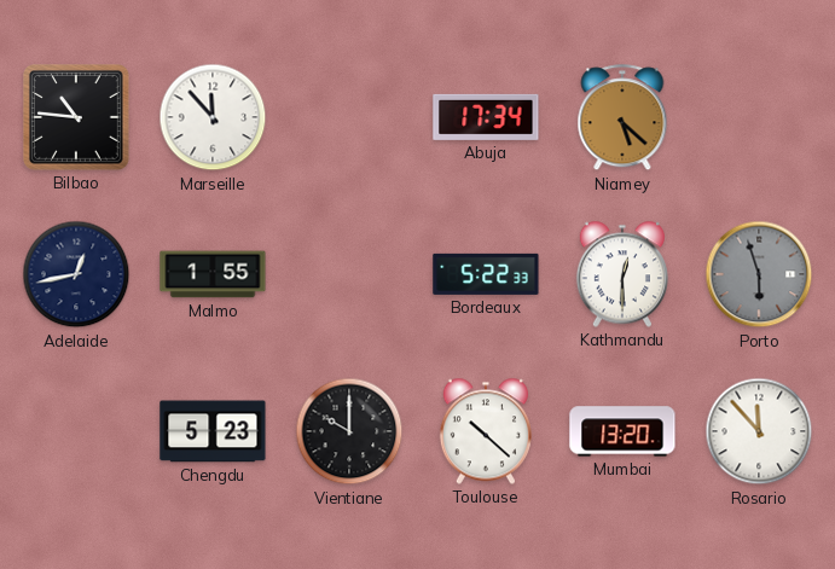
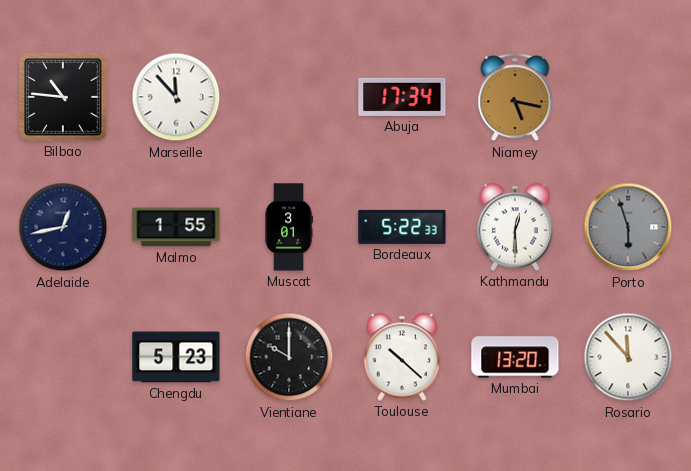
Niamey: 5:22 -> 5:17 (515, 98)
Muscat: none -> 3:01 (289, 227)
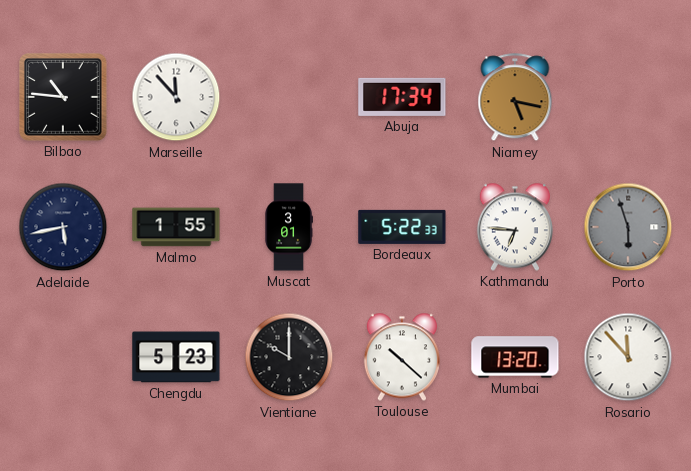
Adelaide: 12:43 -> 5:43 (63, 227)
Kathmandu: 12:30 -> 6:46 (515, 227)
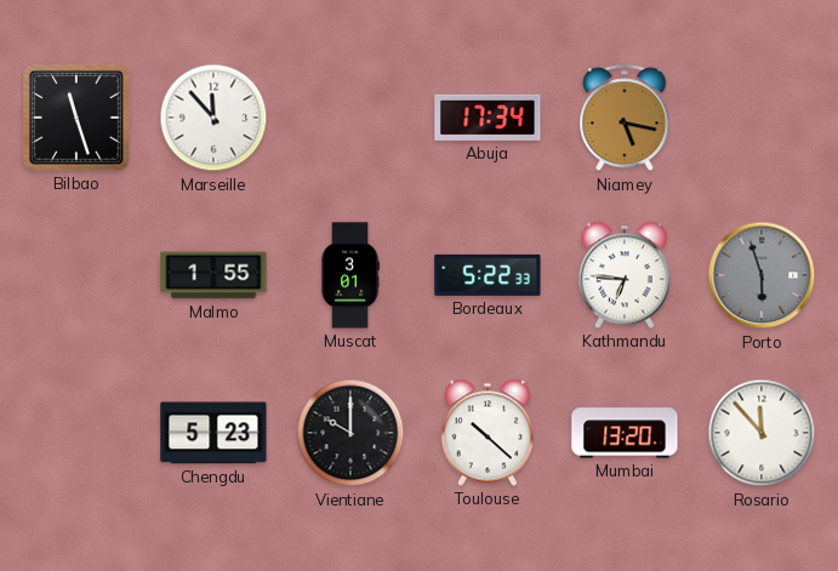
Bilbao: 10:46 -> 11:27 (78, 119)
Adelaide: 5:43 -> none (63, 227)
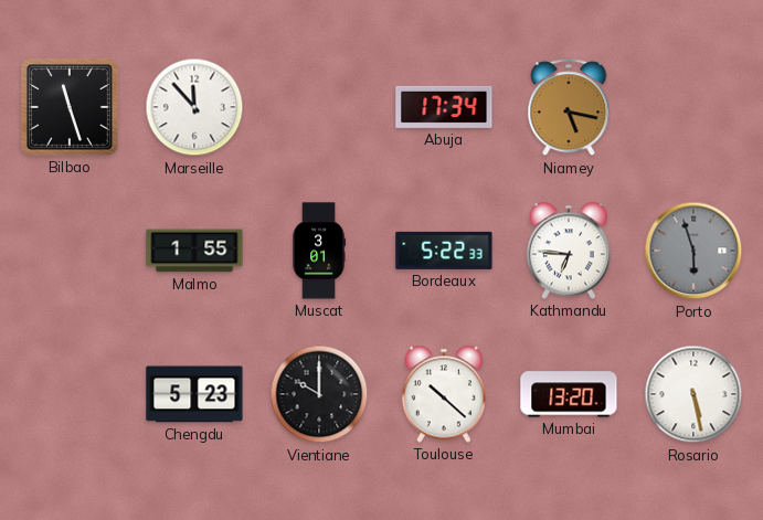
Rosario: 11:53 -> 5:28 (693, 394)
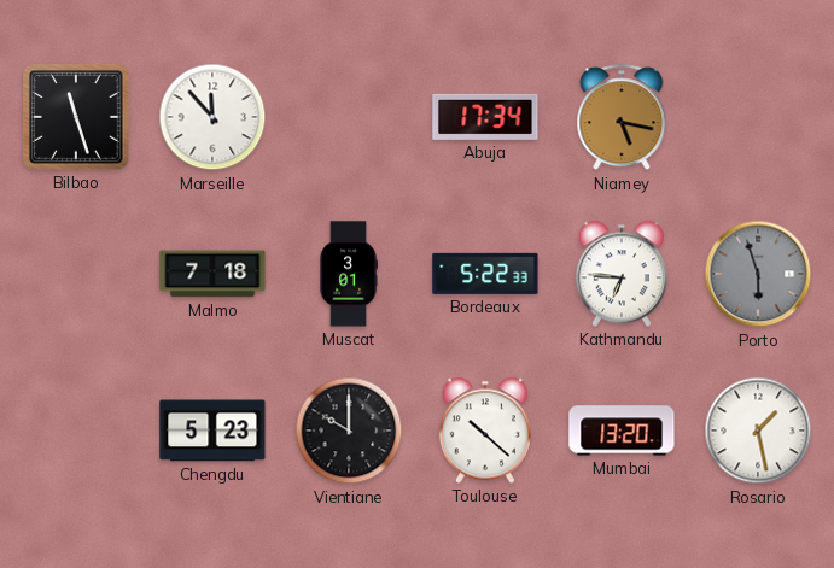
Malmo: 1:55 -> 7:18 (212, 274)
Rosario: 5:28 -> 1:28 (758, 431)
